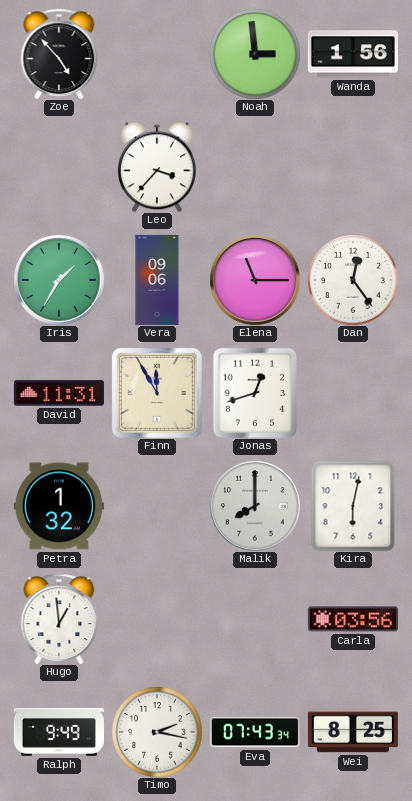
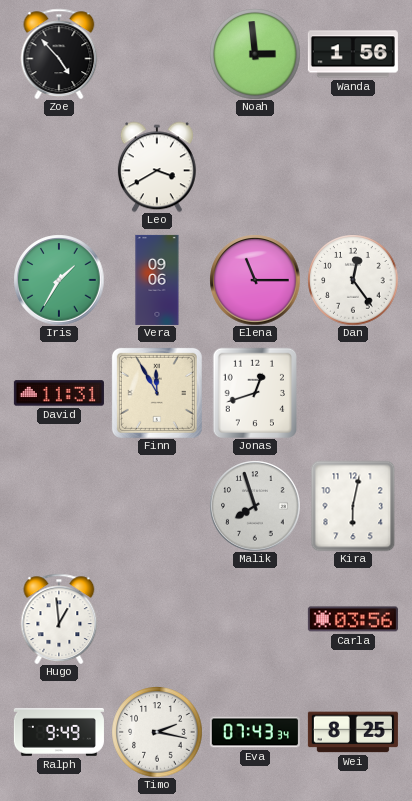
Leo: 3:37 -> 3:40 (157, 167)
Petra: 1:32 -> none (59, 506)
Malik: 8:00 -> 7:57 (255, 506)
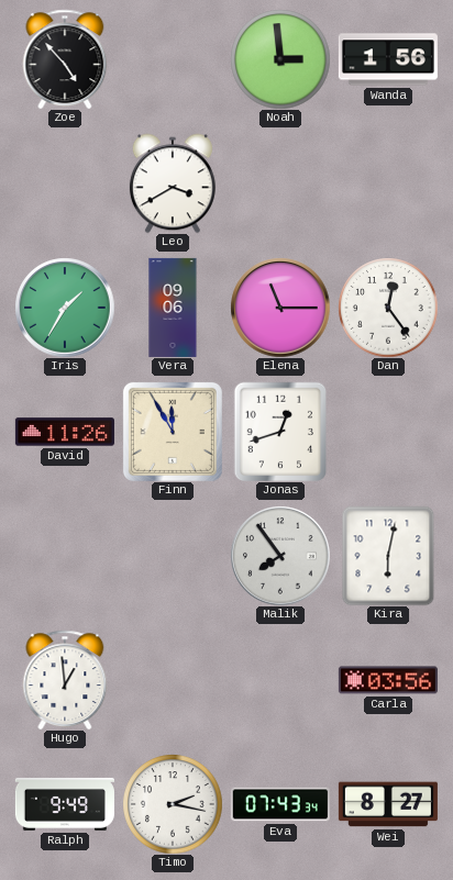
David: 11:31 -> 11:26 (65, 432)
Malik: 7:57 -> 7:54 (280, 556)
Wei: 8:25 -> 8:27 (388, 804)
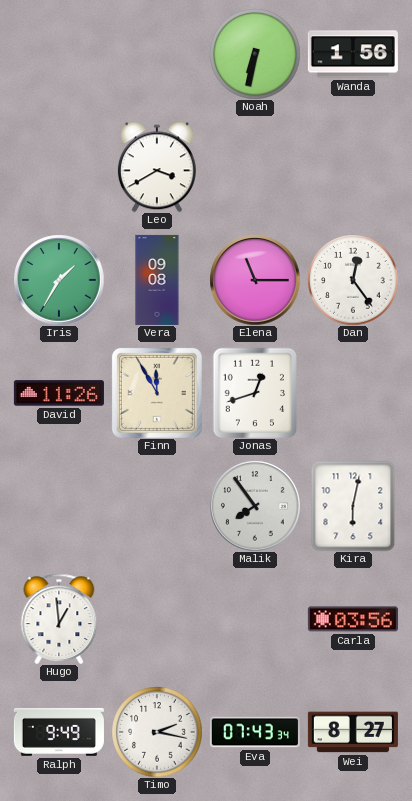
Zoe: 4:53 -> none (65, 59)
Noah: 2:59 -> 6:32 (255, 54)
Vera: 09:06 -> 09:08 (157, 280)
